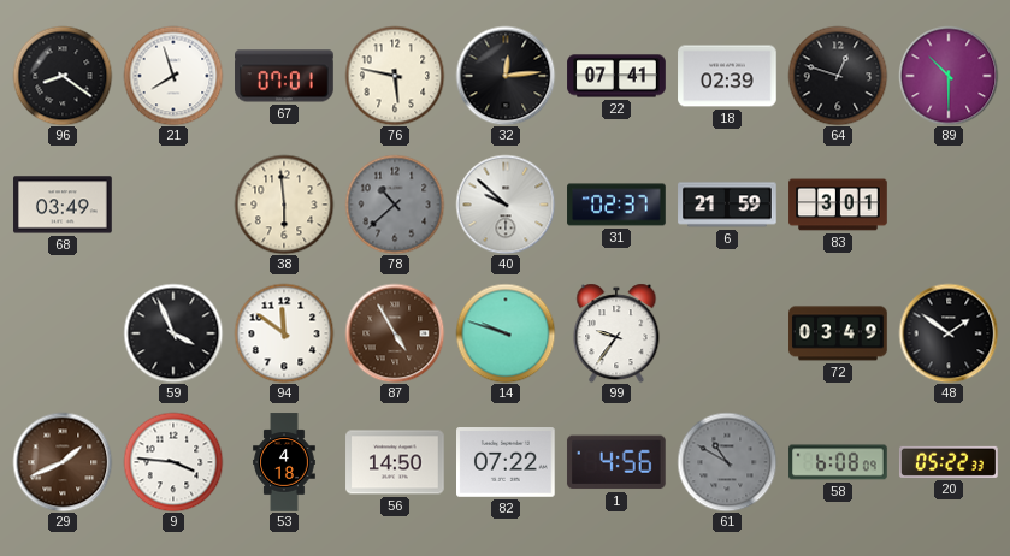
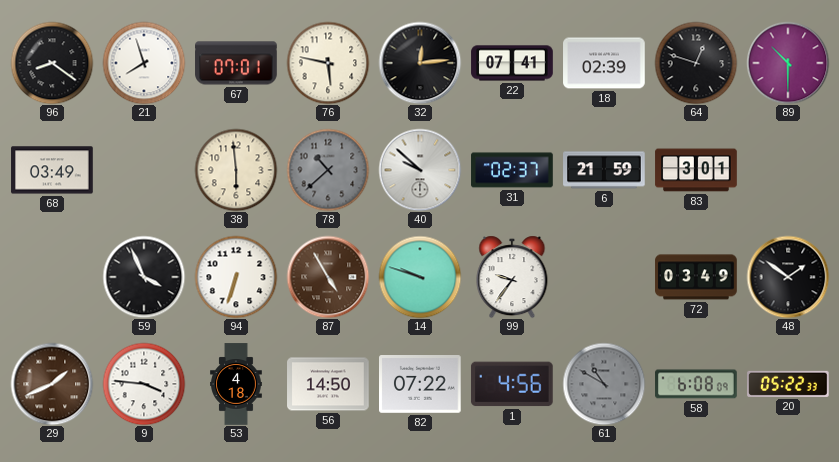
94: 11:51 -> 6:33 (236, 277)
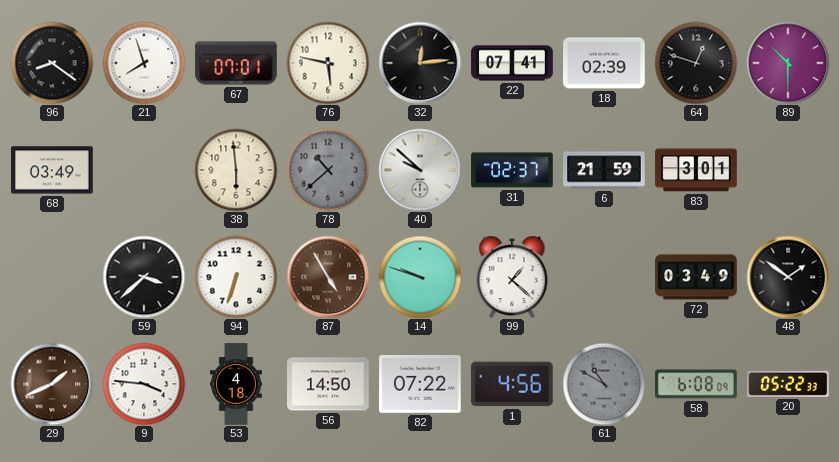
59: 3:56 -> 3:38 (144, 277)
99: 9:36 -> 1:22 (512, 277)
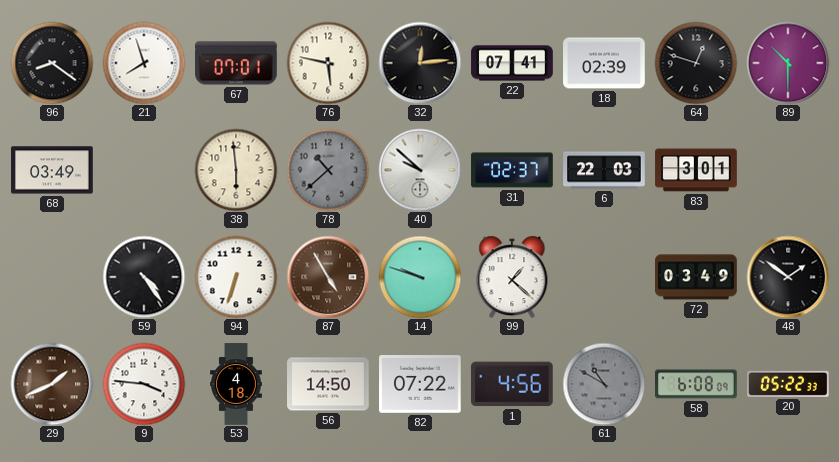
6: 21:59 -> 22:03 (604, 170)
59: 3:38 -> 4:24 (144, 277)
